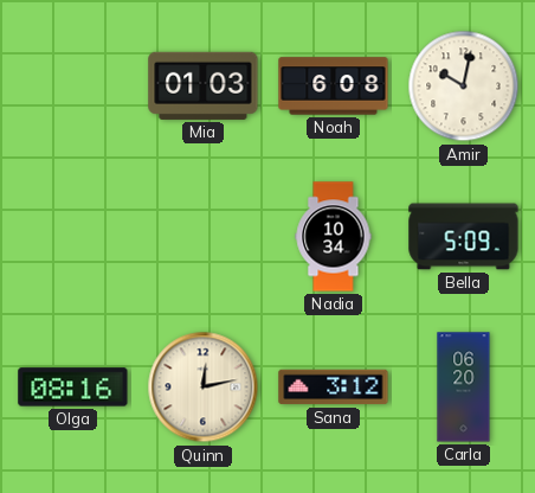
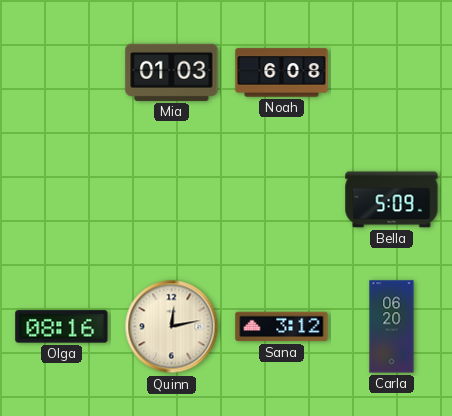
Amir: 10:02 -> none (464, 87)
Nadia: 10:34 -> none (334, 237)
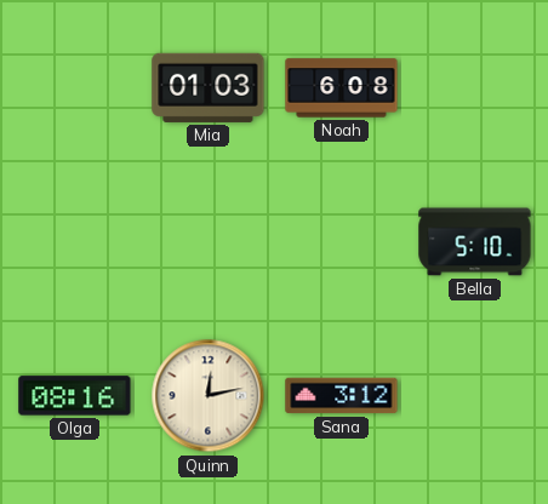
Bella: 5:09 -> 5:10 (475, 242)
Carla: 06:20 -> none (392, 327)
